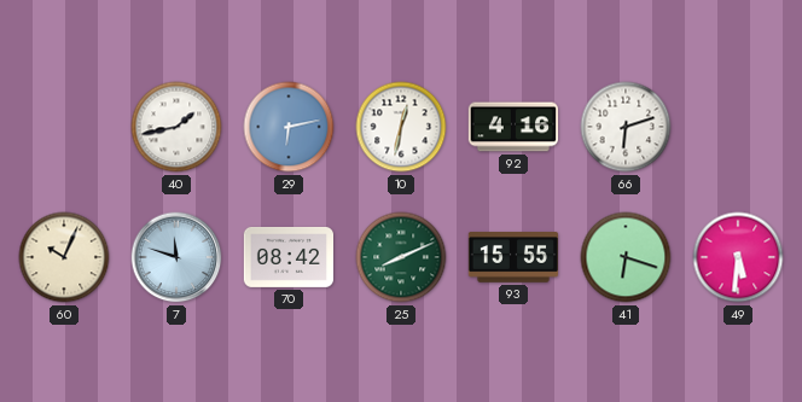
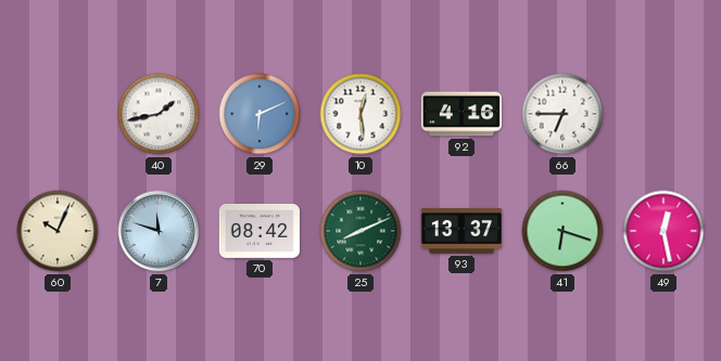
29: 6:13 -> 6:11 (260, 114)
10: 12:32 -> 12:29 (360, 114)
66: 6:12 -> 6:45 (562, 114)
93: 15:55 -> 13:37 (460, 231)
49: 5:31 -> 12:28 (663, 231)
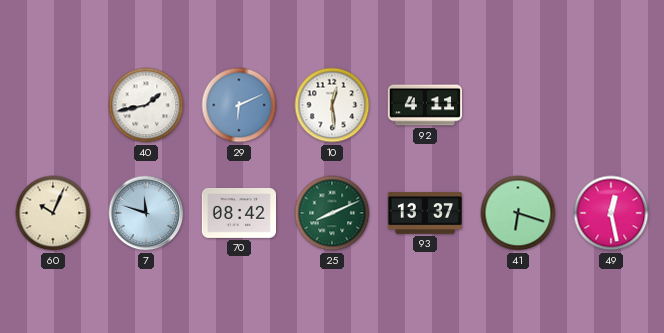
92: 4:16 -> 4:11 (424, 105)
66: 6:45 -> none (562, 114)
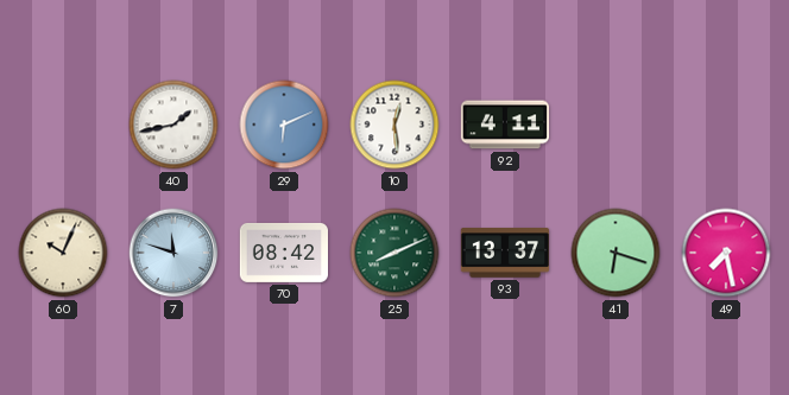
49: 12:28 -> 7:28 (726, 253)
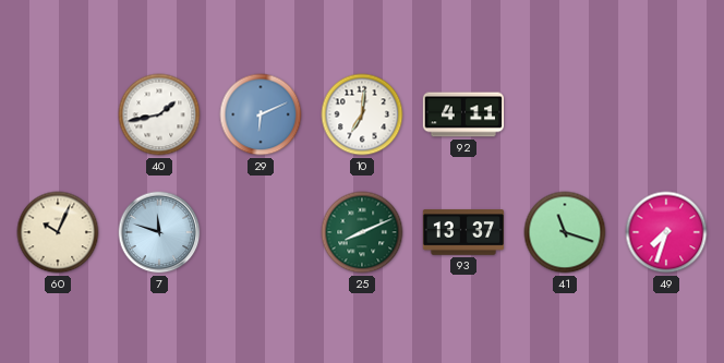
10: 12:29 -> 7:01 (362, 114)
70: 08:42 -> none (283, 253)
41: 6:18 -> 11:18 (565, 232)
49: 7:28 -> 7:33 (666, 232)
